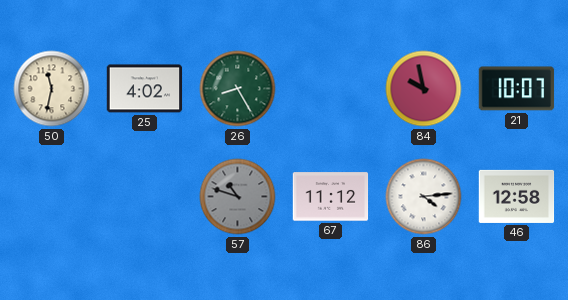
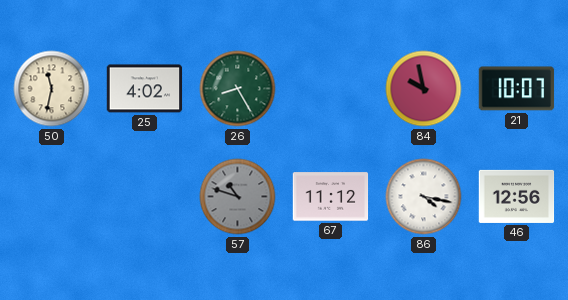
86: 4:14 -> 4:17 (424, 197)
46: 12:58 -> 12:56 (517, 196)
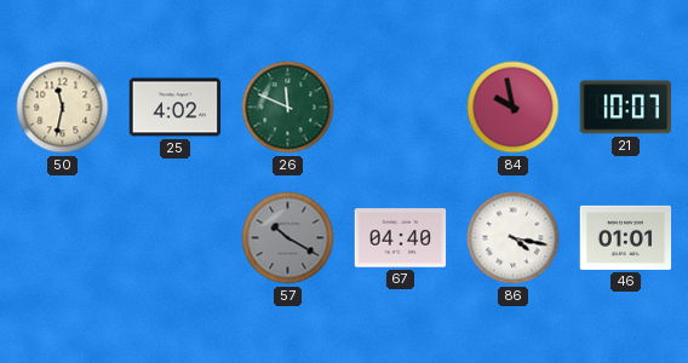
26: 8:25 -> 11:49 (288, 108)
57: 10:48 -> 10:20 (288, 238)
67: 11:12 -> 04:40 (401, 238)
46: 12:56 -> 01:01 (626, 237)
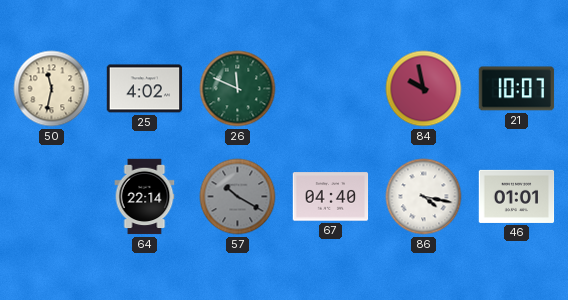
64: none -> 22:14 (145, 197)
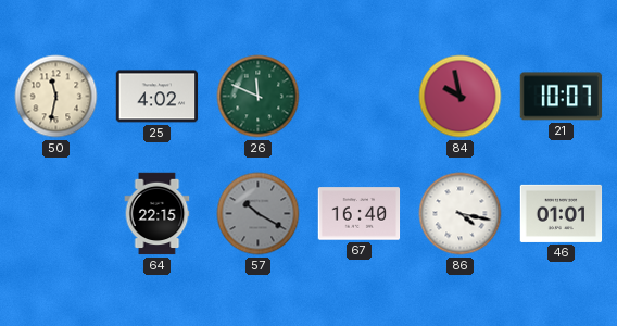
64: 22:14 -> 22:15 (158, 214)
67: 04:40 -> 16:40 (360, 214)
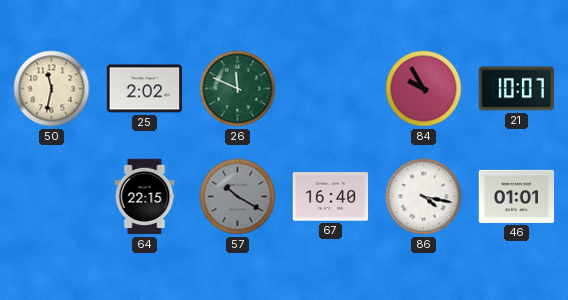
25: 4:02 -> 2:02 (145, 89)
84: 9:58 -> 9:55 (424, 89)
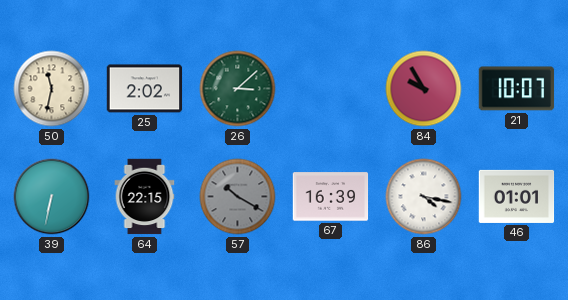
26: 11:49 -> 3:08 (238, 89)
39: none -> 6:32 (52, 197)
67: 16:40 -> 16:39 (331, 197)
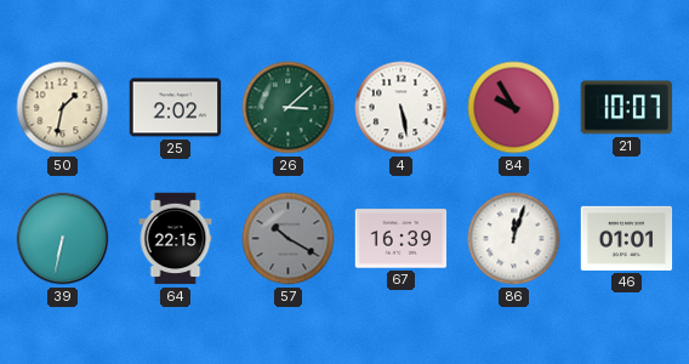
50: 11:32 -> 1:32 (63, 108)
4: none -> 5:28 (402, 108)
86: 4:17 -> 12:03 (514, 239)
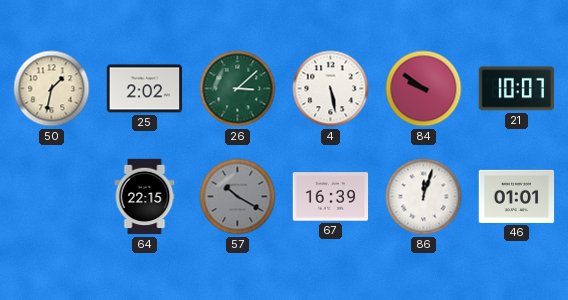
84: 9:55 -> 9:51 (424, 89)
39: 6:32 -> none (63, 239)
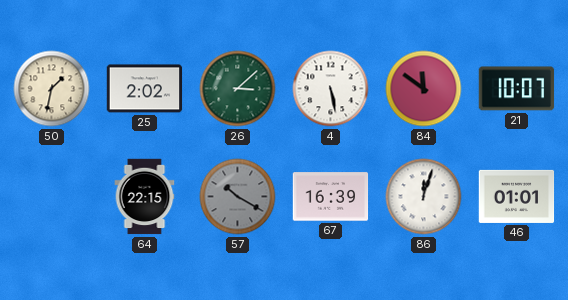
84: 9:51 -> 11:51 (424, 89)
